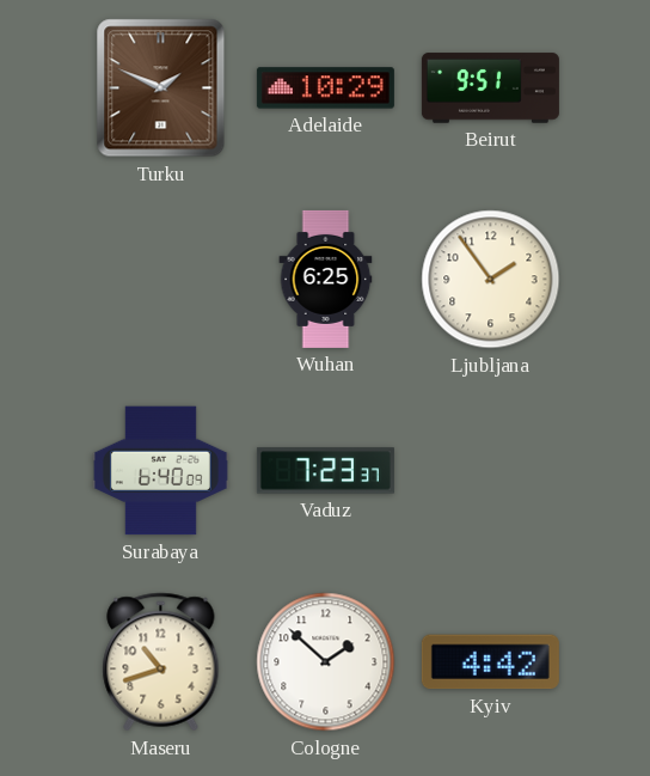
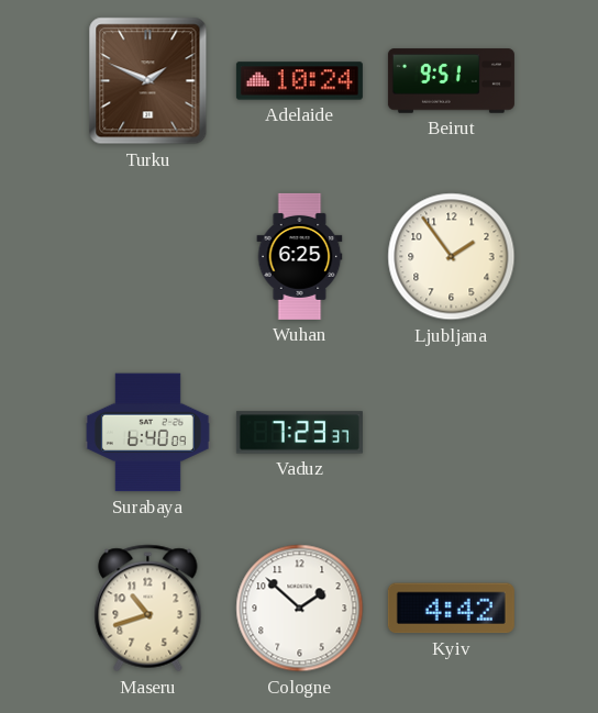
Adelaide: 10:29 -> 10:24 (299, 81)
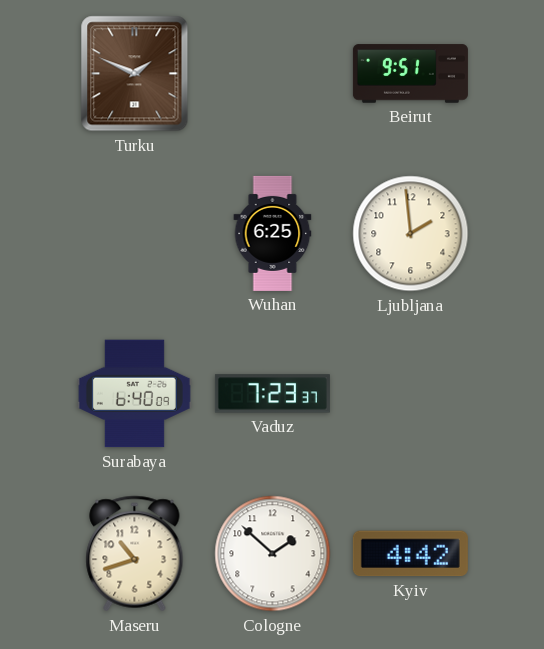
Adelaide: 10:24 -> none (299, 81)
Ljubljana: 1:54 -> 1:59 (411, 234)
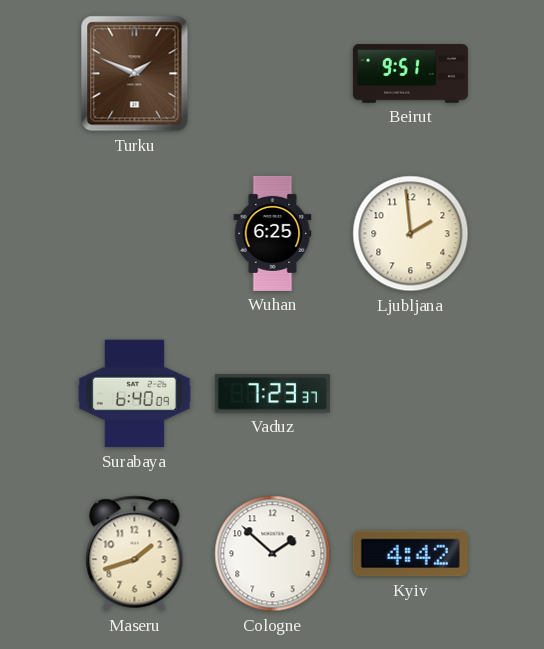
Maseru: 10:42 -> 1:42 (135, 554)
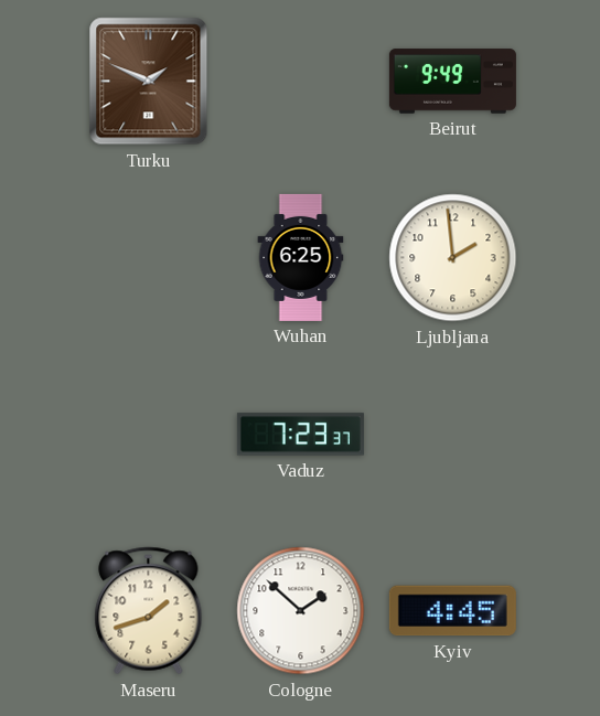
Beirut: 9:51 -> 9:49 (452, 82)
Surabaya: 6:40 -> none (134, 394)
Kyiv: 4:42 -> 4:45 (452, 611)
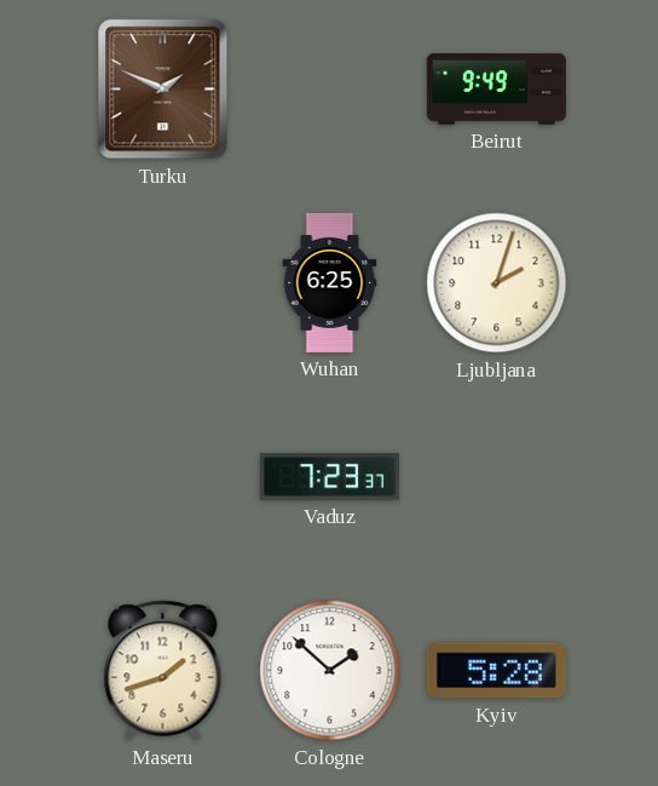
Ljubljana: 1:59 -> 2:03 (497, 283)
Kyiv: 4:45 -> 5:28 (496, 671)
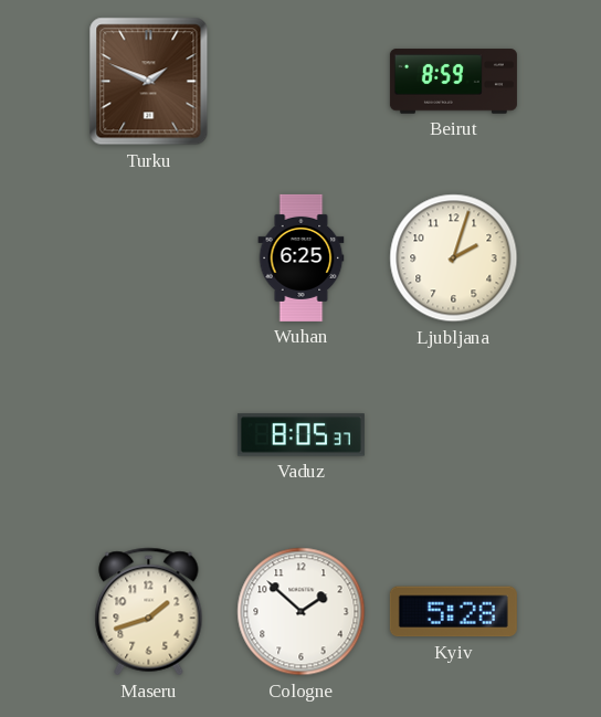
Beirut: 9:49 -> 8:59 (453, 82)
Vaduz: 7:23 -> 8:05 (300, 435)
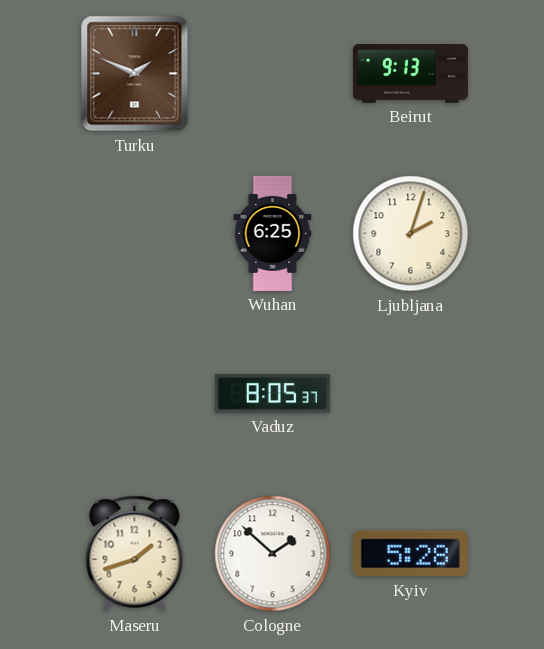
Beirut: 8:59 -> 9:13 (410, 74)
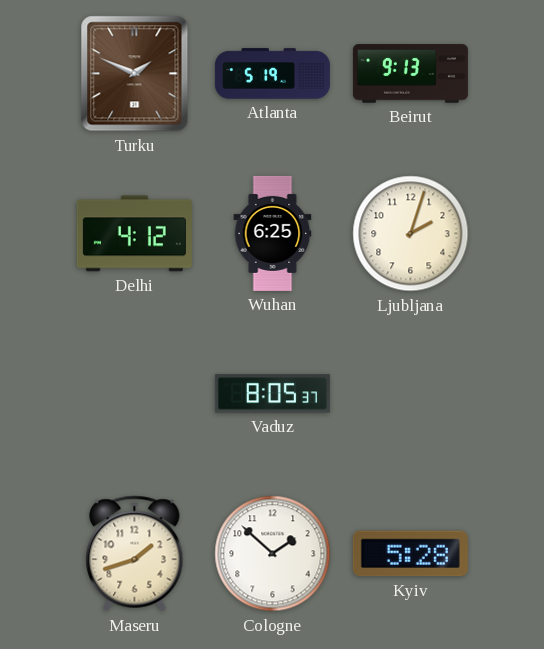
Atlanta: none -> 5:19 (272, 74)
Delhi: none -> 4:12 (134, 234)
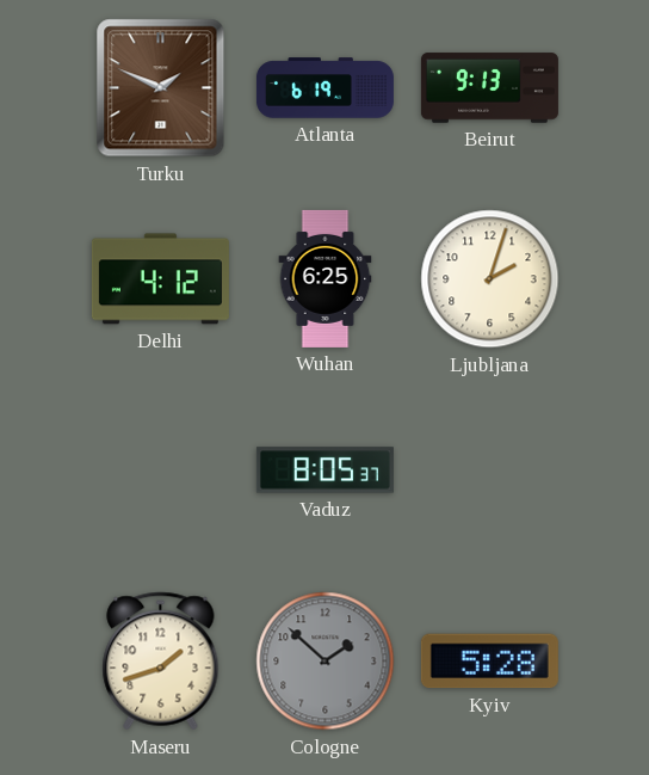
Atlanta: 5:19 -> 6:19 (324, 88)
Cologne dial: white -> grey (326, 662)
